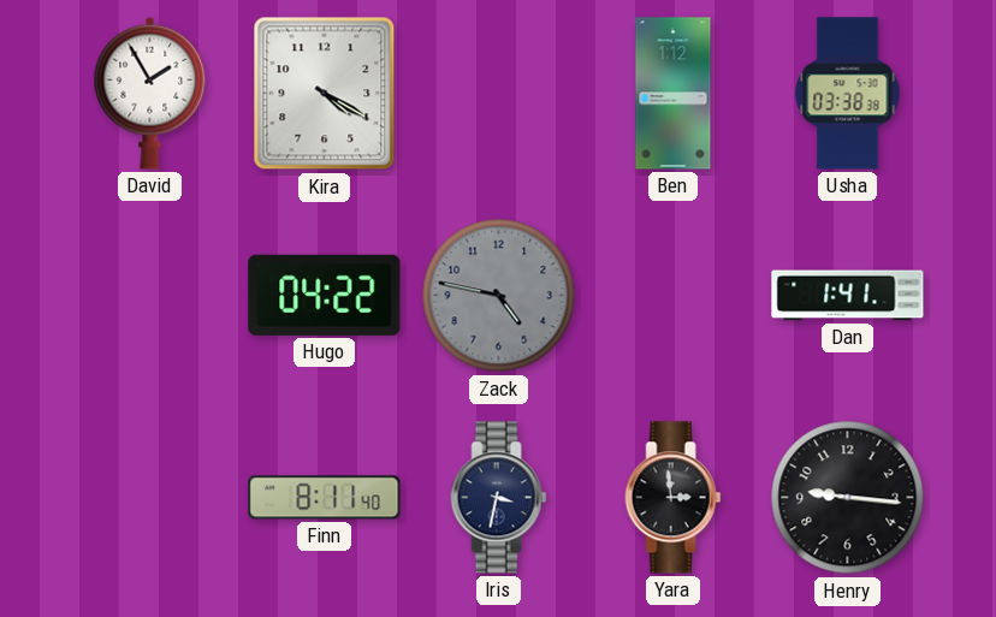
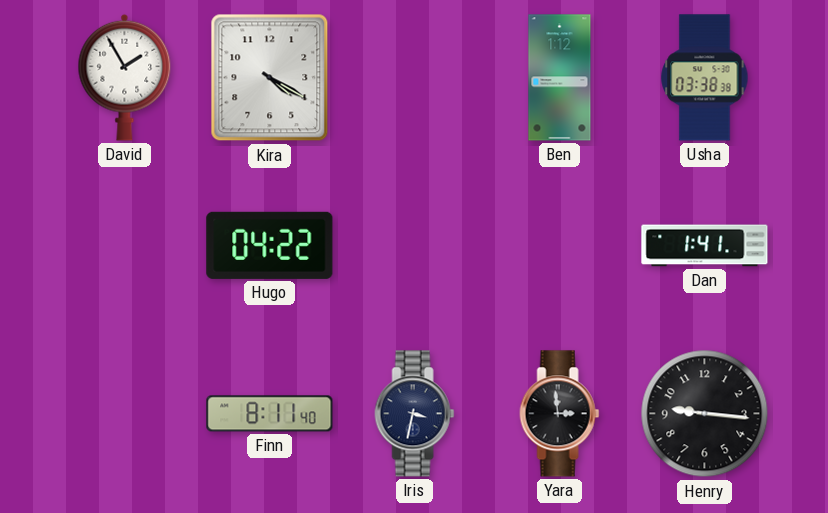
Zack: 4:47 -> none (499, 296)
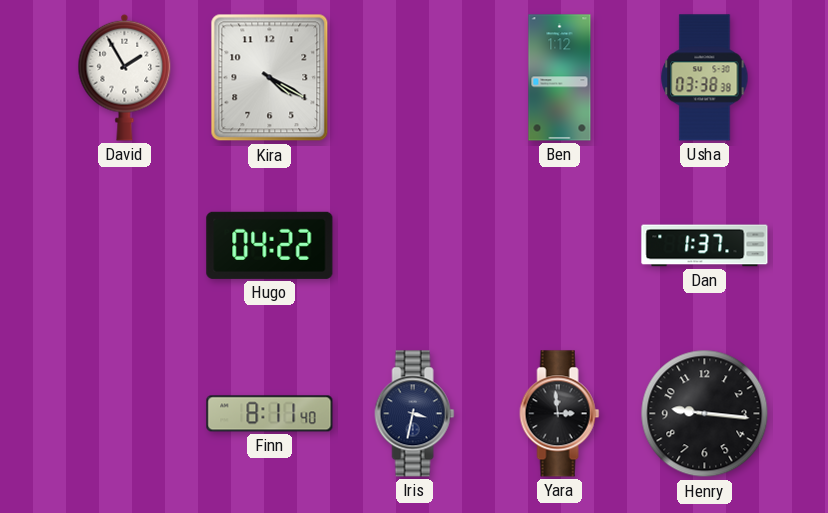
Dan: 1:41 -> 1:37 (705, 246)
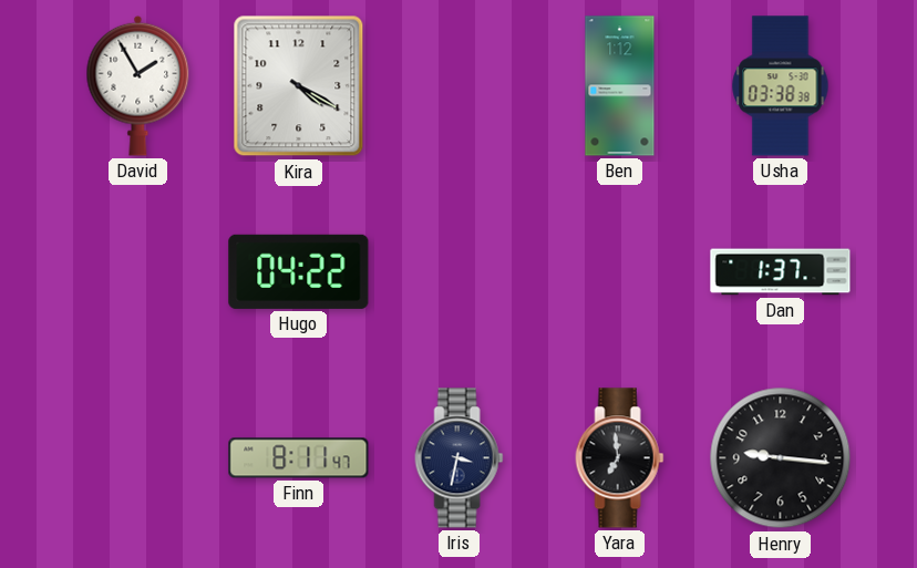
Finn: 8:11:40 -> 8:11:47 (299, 458)
Yara: 2:59 -> 6:59 (620, 458)
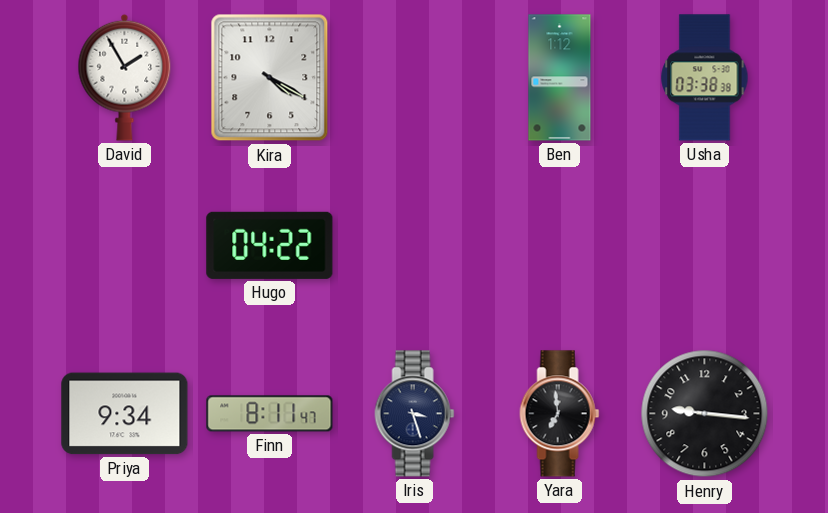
Dan: 1:37 -> none (781, 272)
Priya: none -> 9:34 (125, 414)
Iris: 3:32 -> 3:27 (415, 414)
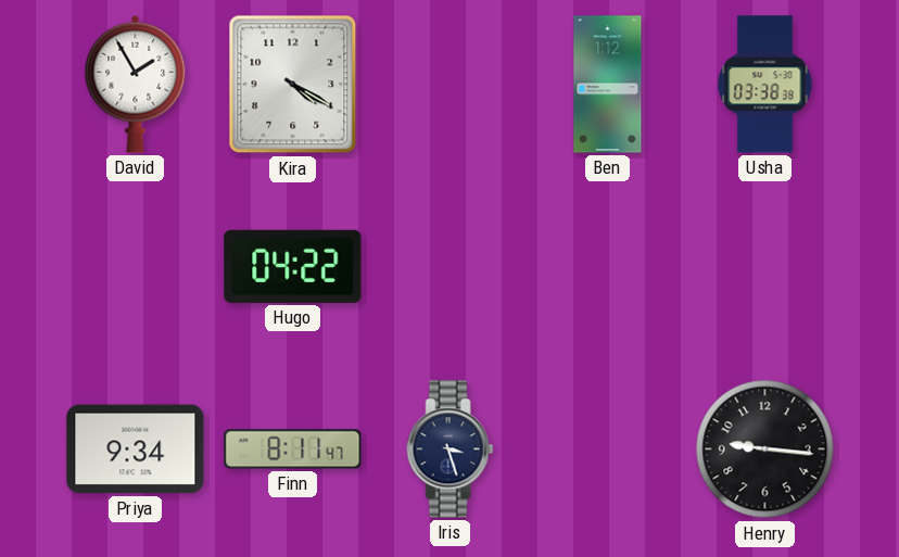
Yara: 6:59 -> none (560, 414)
